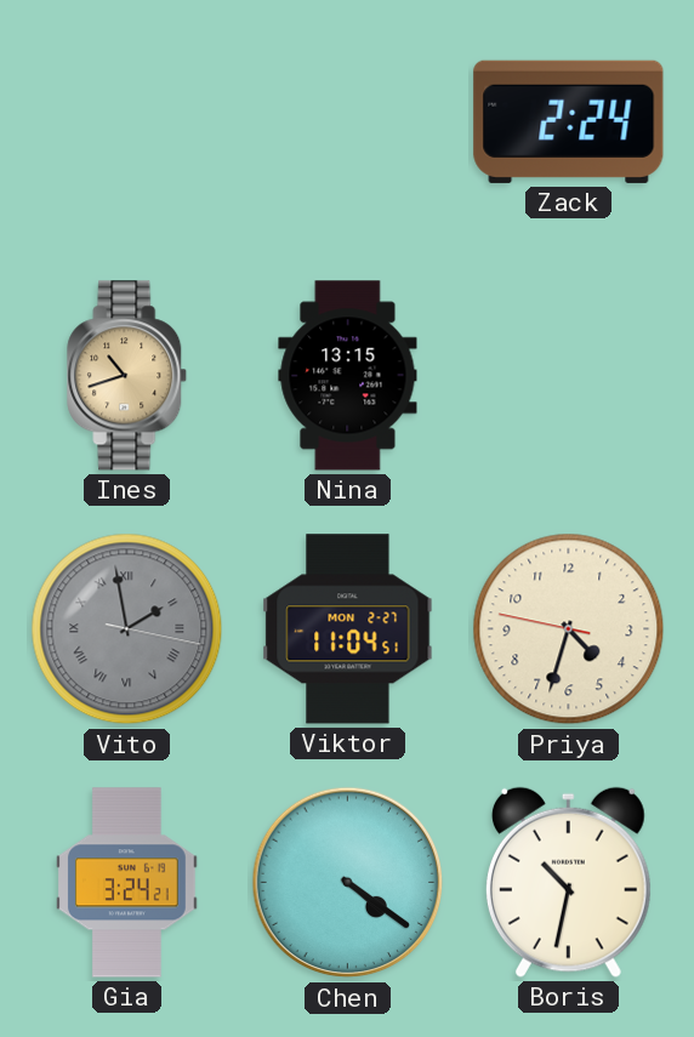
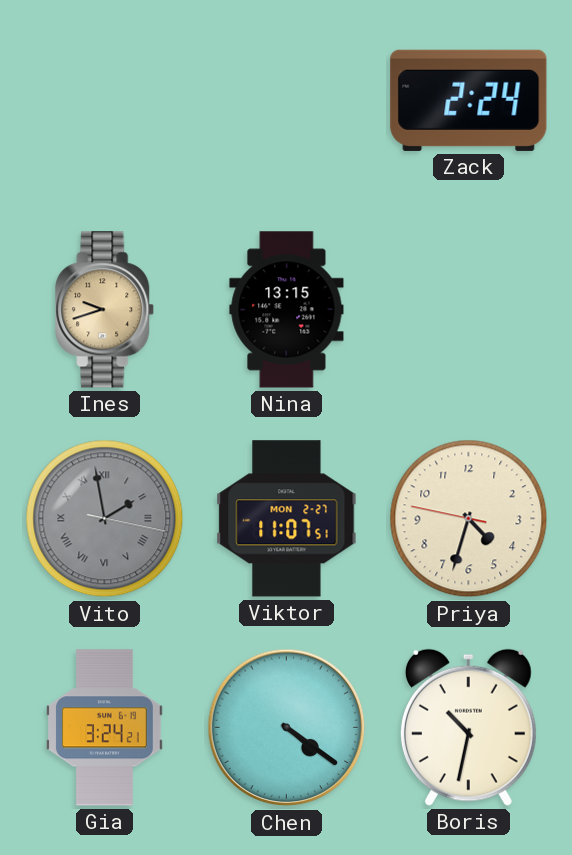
Ines: 10:42 -> 9:42 (105, 310)
Viktor: 11:04 -> 11:07 (287, 519)
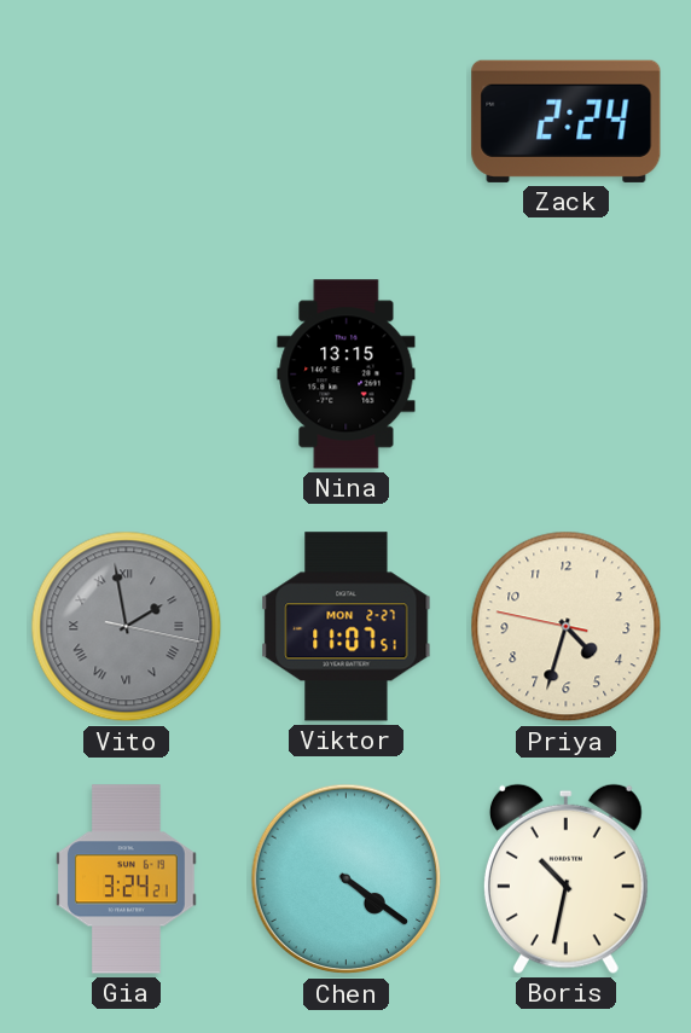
Ines: 9:42 -> none (105, 310)
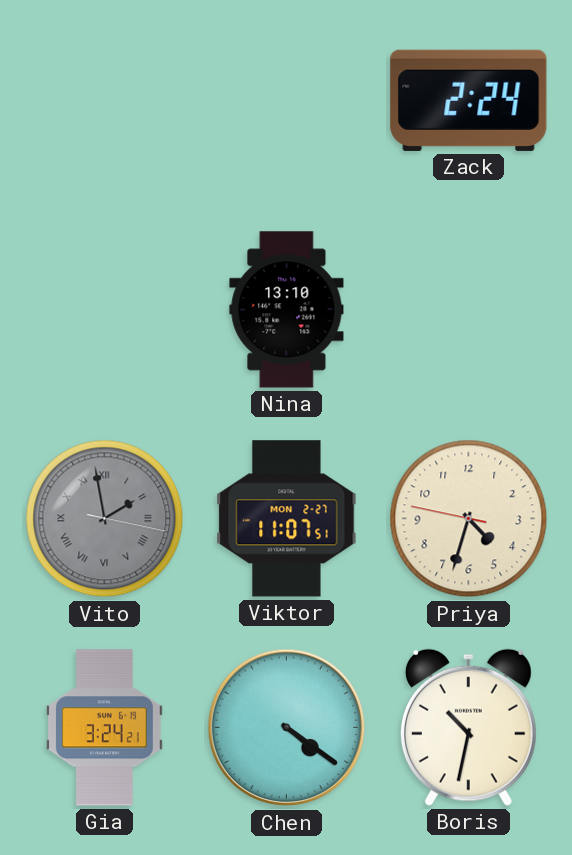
Nina: 13:15 -> 13:10 (287, 310)
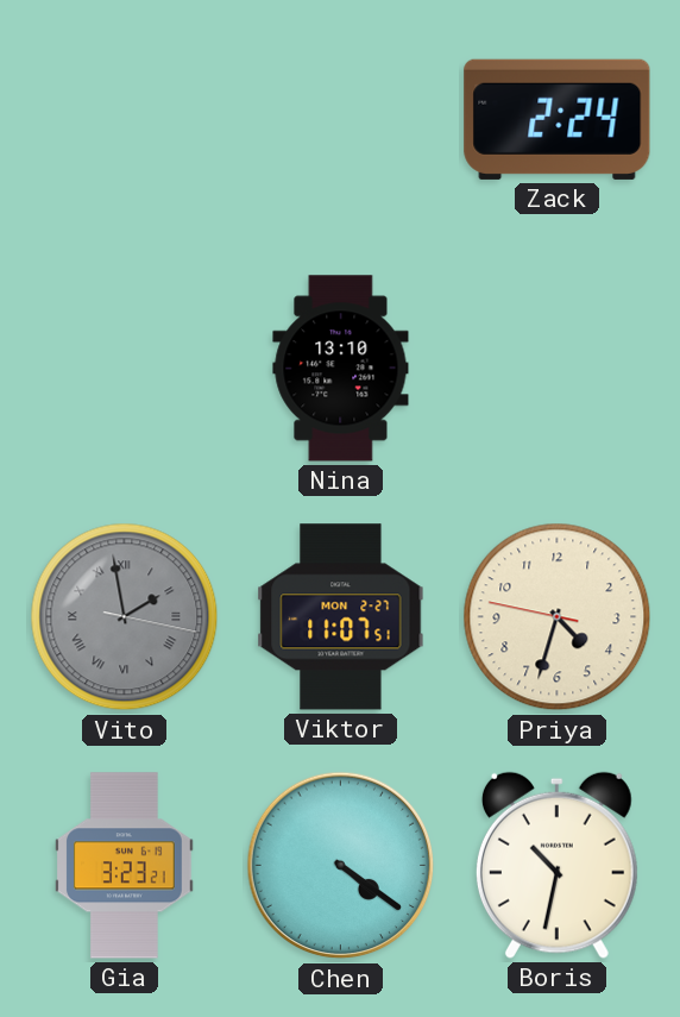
Gia: 3:24 -> 3:23 (125, 866)
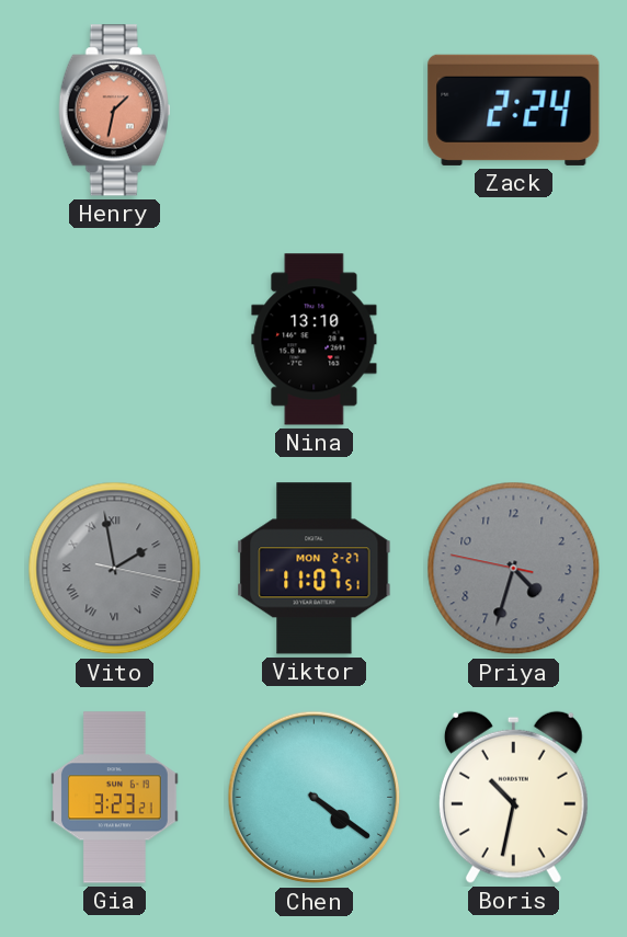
Henry: none -> 1:32 (115, 111)
Priya dial: cream -> grey (514, 569)
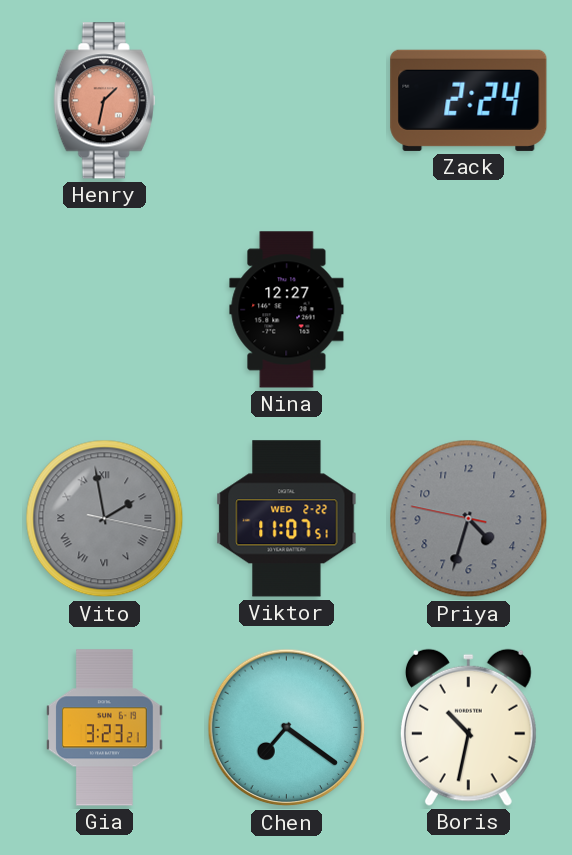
Nina: 13:10 -> 12:27 (287, 310)
Viktor date: MON 2-27 -> WED 2-22 (287, 519)
Chen: 4:21 -> 7:21 (287, 728)
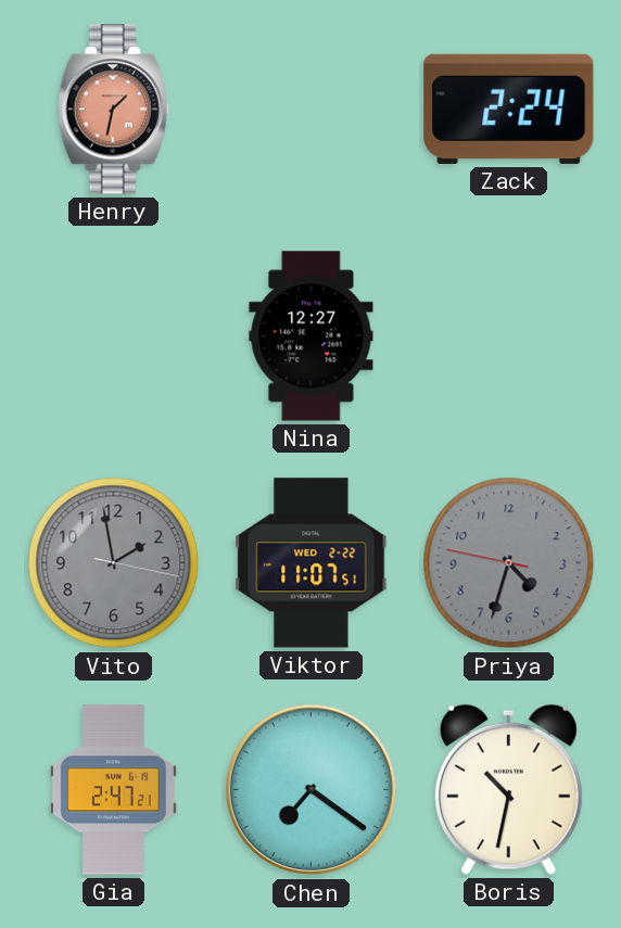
Vito numerals: Roman -> Arabic (114, 563)
Gia: 3:23 -> 2:47 (114, 790)
